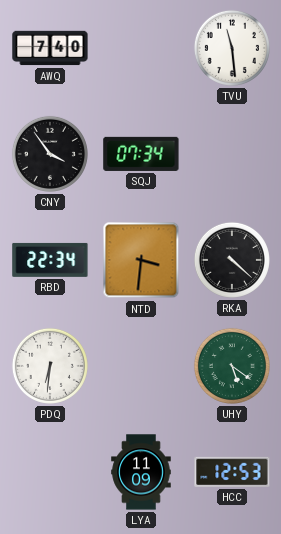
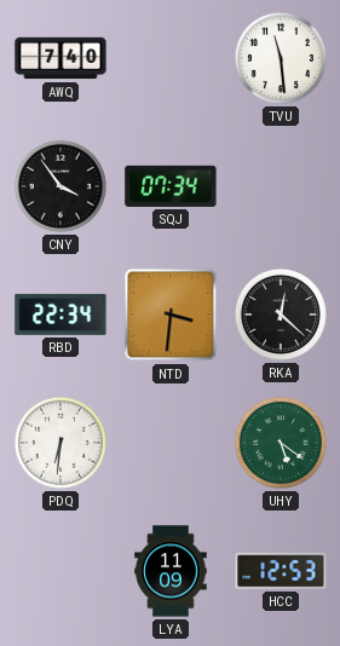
RKA: 4:22 -> 12:22 (281, 315)
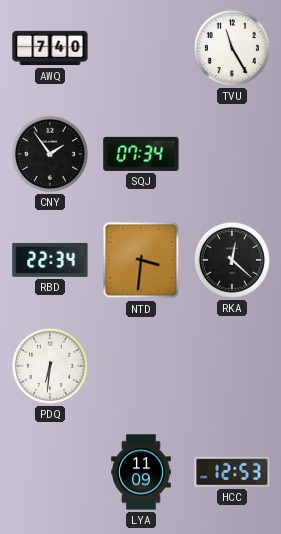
TVU: 11:29 -> 11:25 (232, 48)
CNY: 3:54 -> 1:54 (50, 154)
UHY: 5:21 -> none (281, 443)
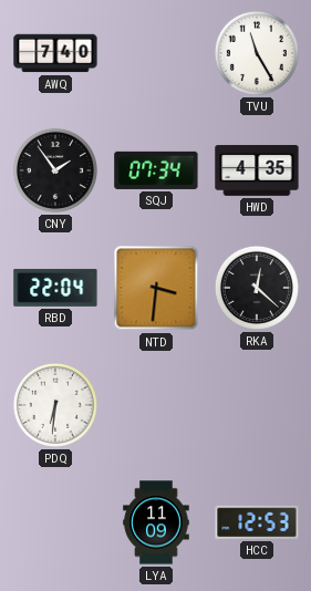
HWD: none -> 4:35 (257, 170)
RBD: 22:34 -> 22:04 (55, 288)
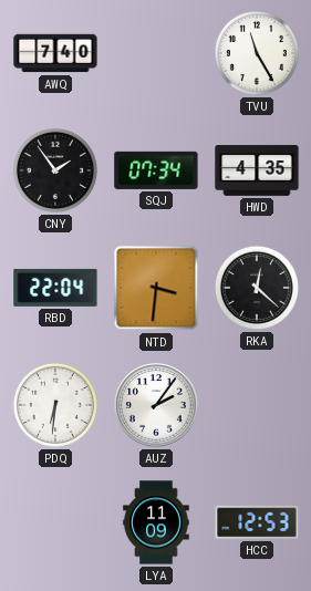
AUZ: none -> 2:06 (156, 405)
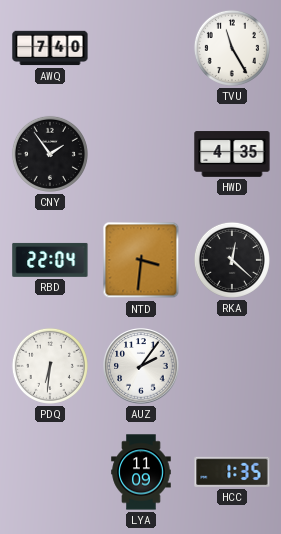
SQJ: 07:34 -> none (156, 170)
HCC: 12:53 -> 1:35 (232, 472)
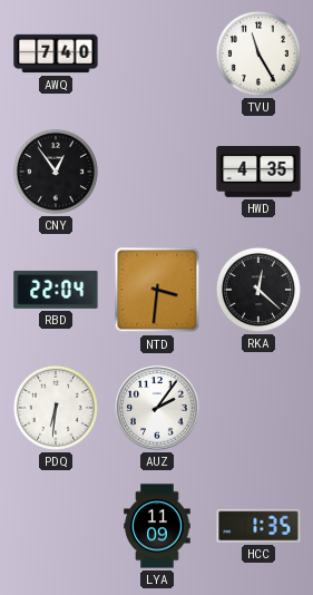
CNY: 1:54 -> 12:54 (56, 172)
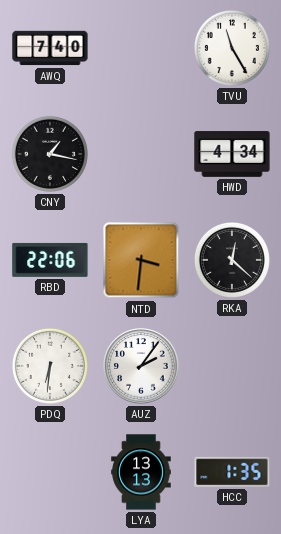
CNY: 12:54 -> 1:17 (50, 154)
HWD: 4:35 -> 4:34 (232, 154)
RBD: 22:04 -> 22:06 (50, 260)
LYA: 11:09 -> 13:13 (141, 472)
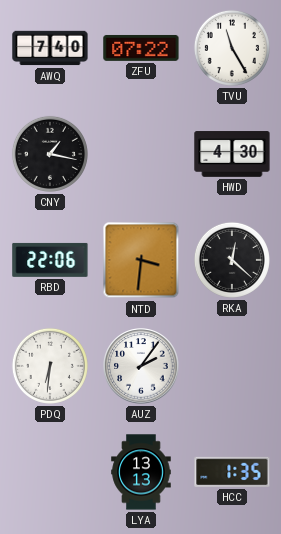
ZFU: none -> 07:22 (141, 48)
HWD: 4:34 -> 4:30 (232, 154)
